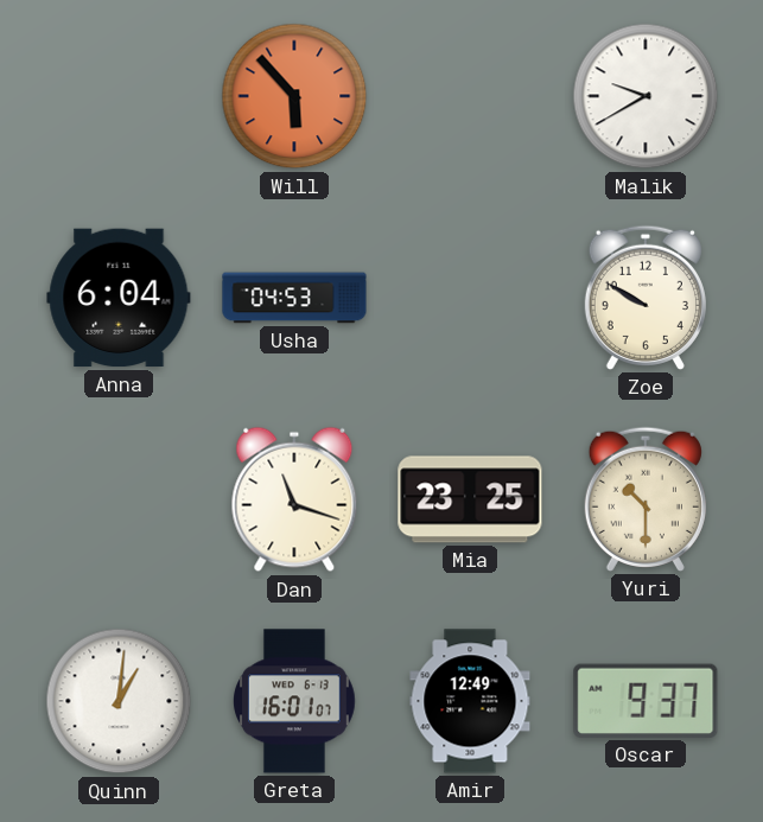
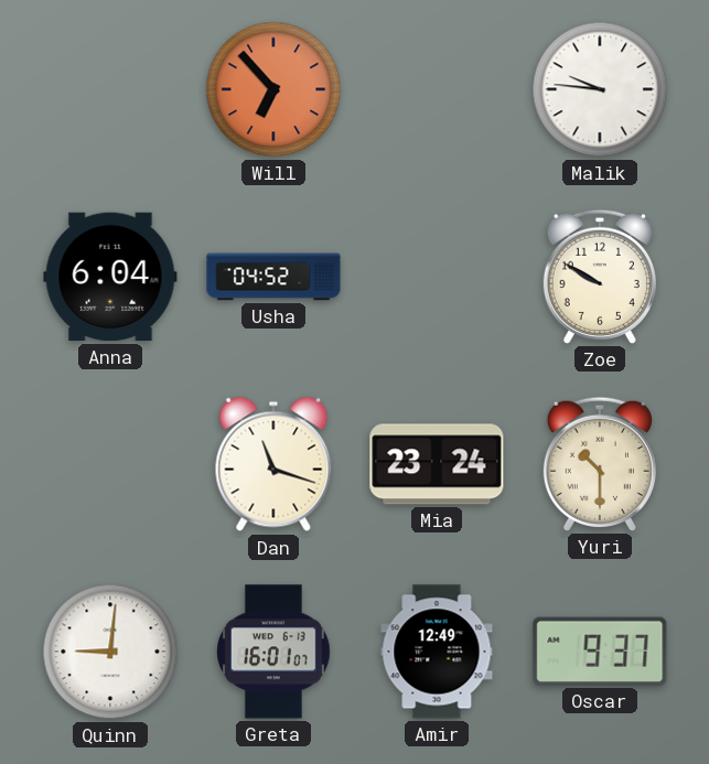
Will: 5:53 -> 6:53 (273, 89)
Malik: 9:40 -> 9:46 (600, 89)
Usha: 04:53 -> 04:52 (273, 277)
Mia: 23:25 -> 23:24 (437, 464)
Quinn: 1:01 -> 9:01 (110, 652)
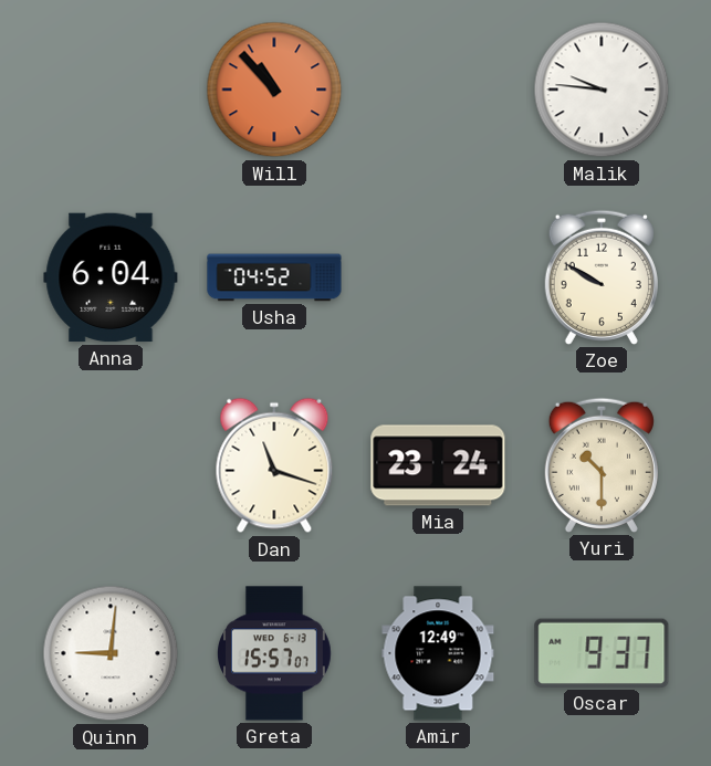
Will: 6:53 -> 10:53 (274, 90)
Greta: 16:01 -> 15:57 (274, 653)
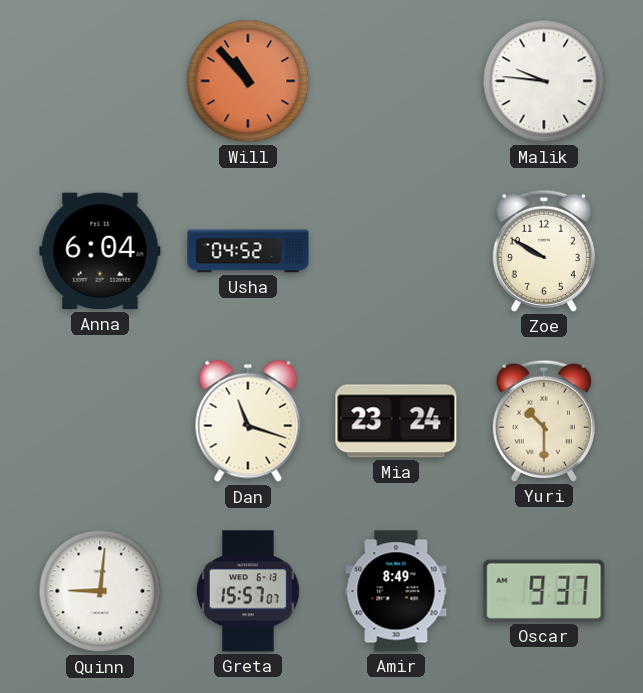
Amir: 12:49 -> 8:49 (396, 591)
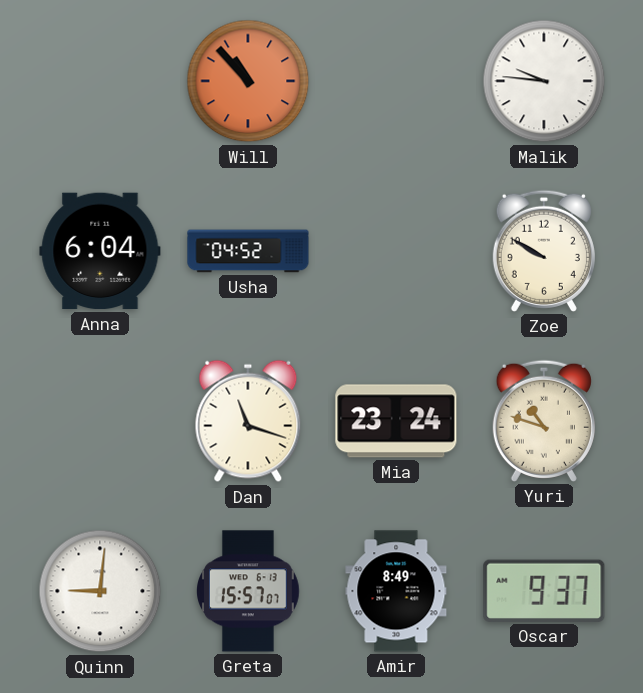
Yuri: 10:30 -> 10:48 (544, 421)
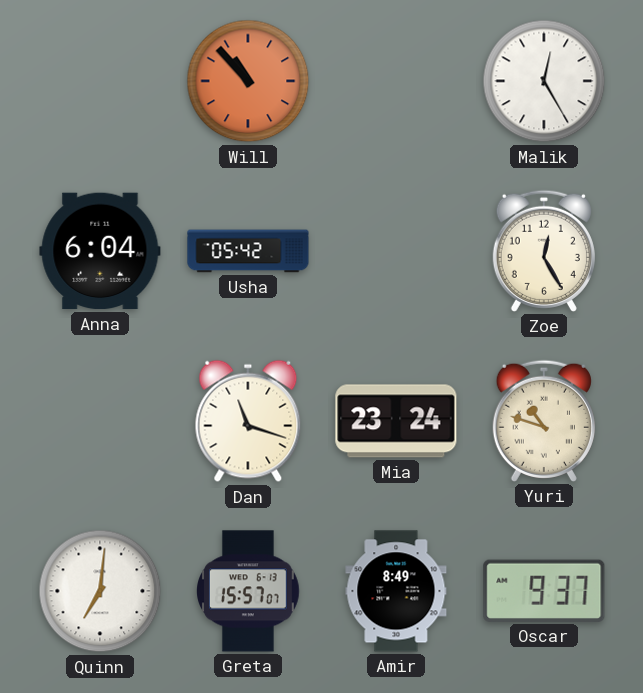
Malik: 9:46 -> 12:25 (544, 81)
Usha: 04:52 -> 05:42 (248, 251)
Zoe: 9:50 -> 12:25 (544, 251)
Quinn: 9:01 -> 7:01 (100, 591)
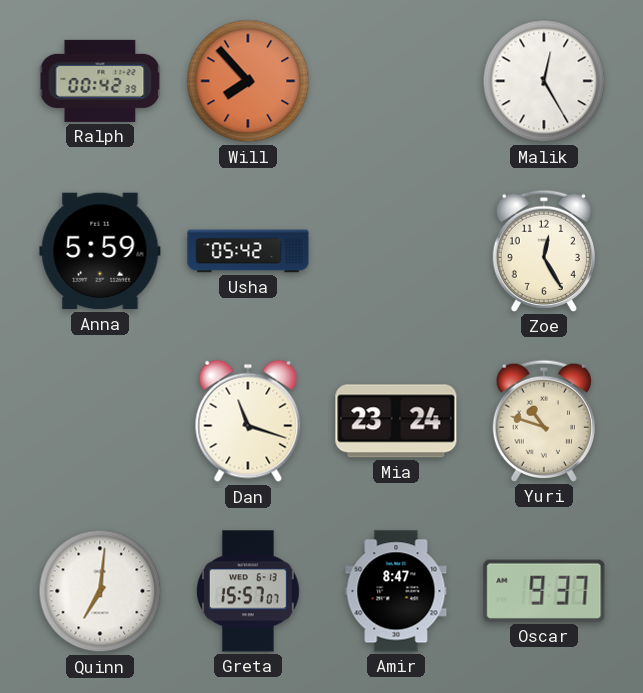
Ralph: none -> 00:42 (100, 81)
Will: 10:53 -> 7:53 (248, 81)
Anna: 6:04 -> 5:59 (100, 251)
Amir: 8:49 -> 8:47 (396, 591)
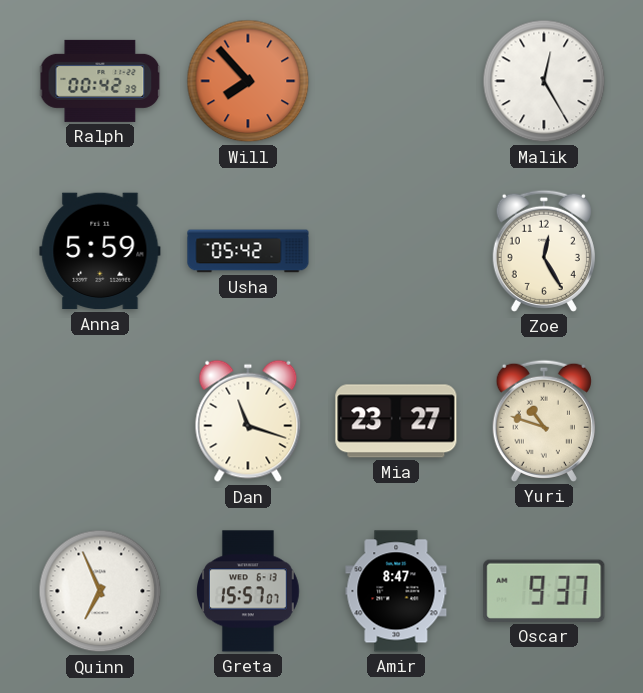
Mia: 23:24 -> 23:27 (396, 421)
Quinn: 7:01 -> 6:56 (100, 591)
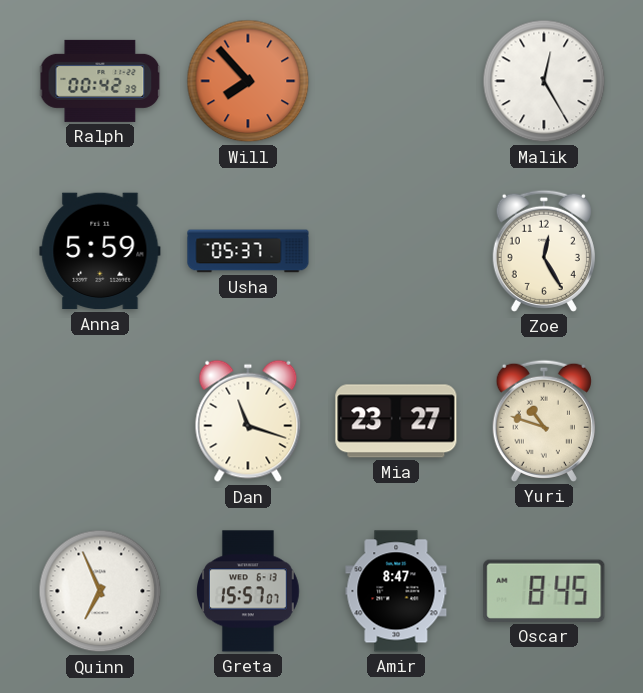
Usha: 05:42 -> 05:37 (248, 251)
Oscar: 9:37 -> 8:45 (544, 591)
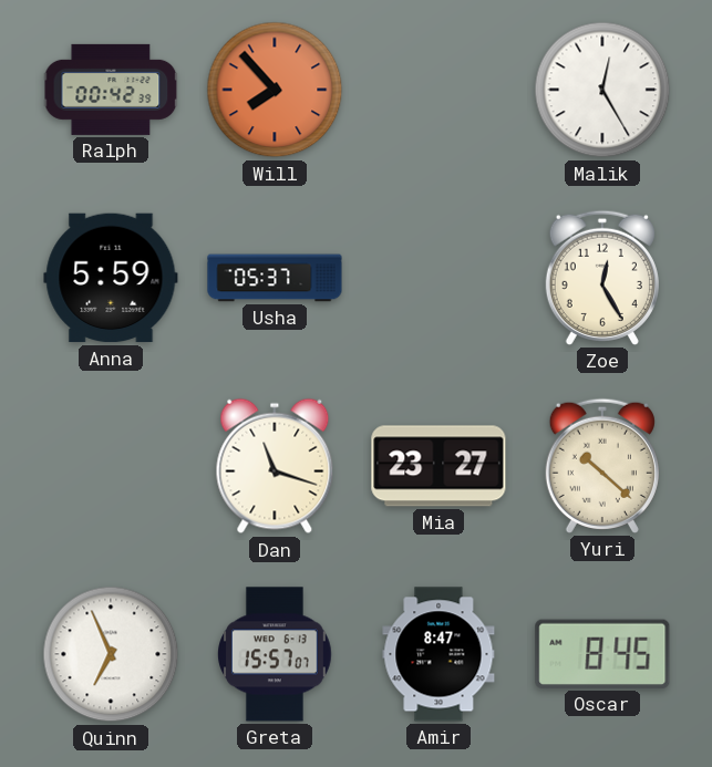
Yuri: 10:48 -> 10:22 (602, 466)
